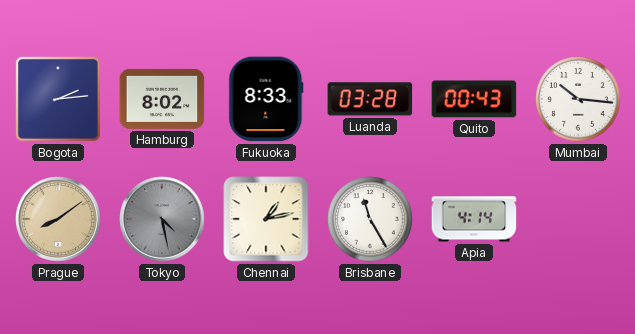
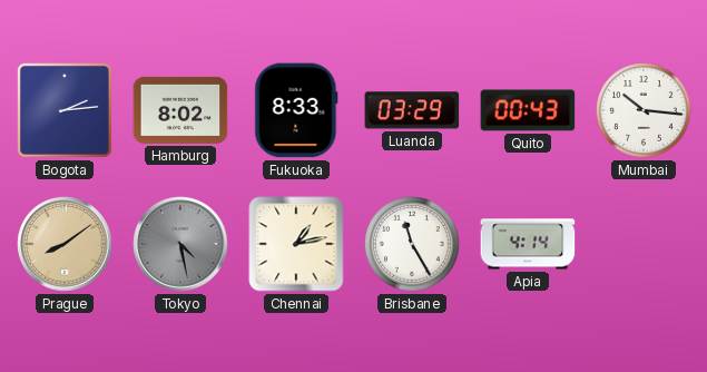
Luanda: 03:28 -> 03:29 (412, 110)
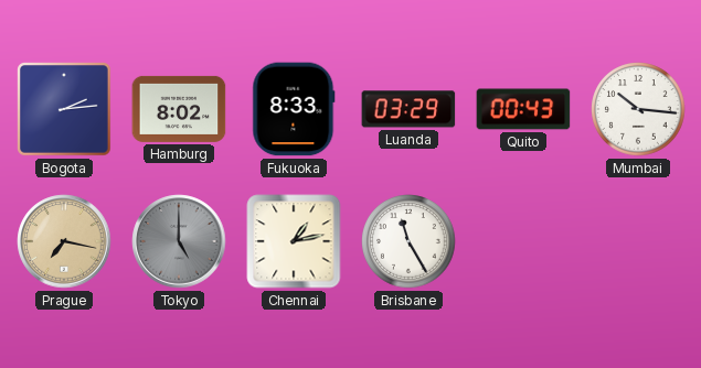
Prague: 8:09 -> 7:17 (64, 241)
Tokyo: 4:28 -> 5:00 (179, 241)
Apia: 4:14 -> none (528, 244)
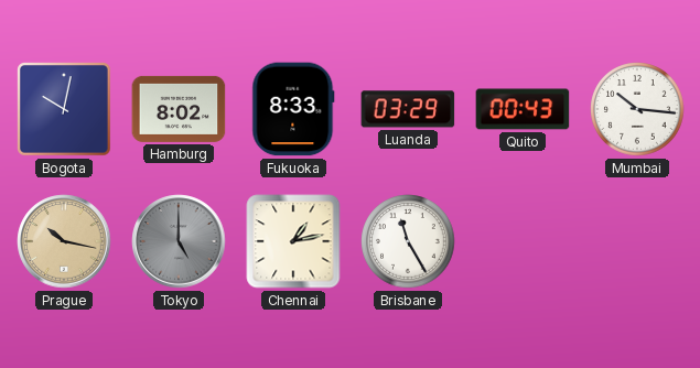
Bogota: 2:14 -> 10:02 (65, 110)
Prague: 7:17 -> 10:17 (64, 241)
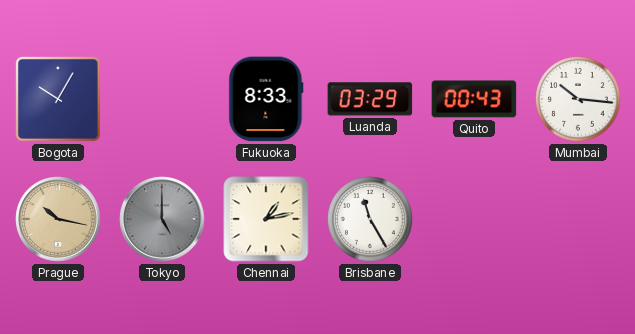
Bogota: 10:02 -> 10:05 (59, 100)
Hamburg: 8:02 -> none (179, 109)
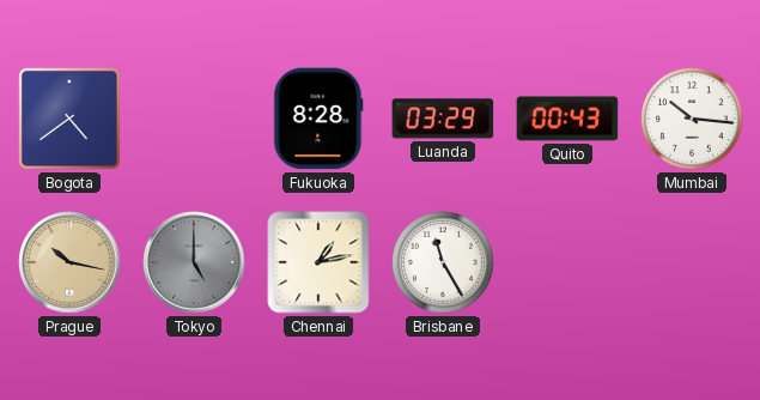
Bogota: 10:05 -> 4:39 (71, 120)
Fukuoka: 8:33 -> 8:28 (318, 119)
